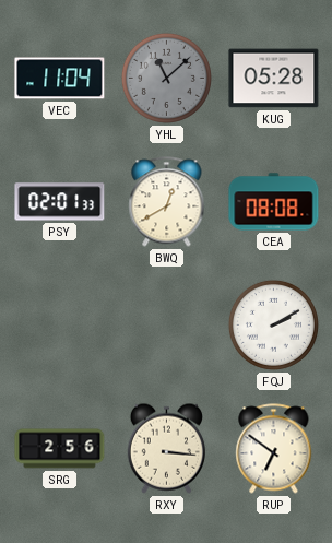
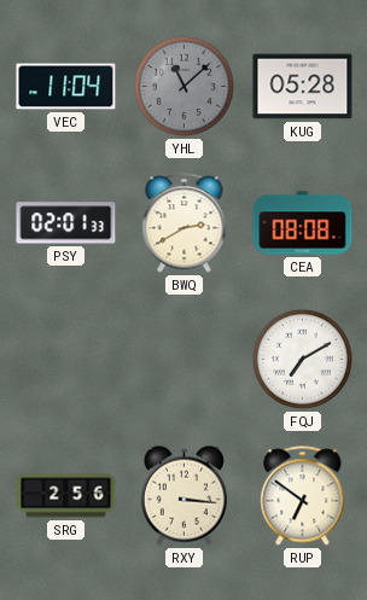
BWQ: 12:40 -> 2:40 (185, 223)
FQJ: 2:10 -> 7:10 (302, 359)
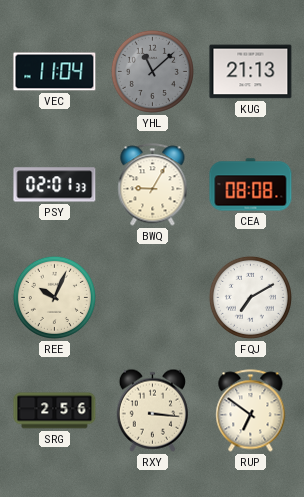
KUG: 05:28 -> 21:13 (251, 72)
BWQ: 2:40 -> 9:05 (153, 185)
REE: none -> 10:04 (54, 297)
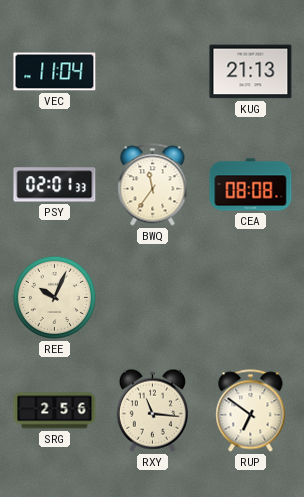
YHL: 11:08 -> none (152, 71)
BWQ: 9:05 -> 11:36 (153, 185)
FQJ: 7:10 -> none (250, 297)
RXY: 3:16 -> 11:16 (152, 410)
